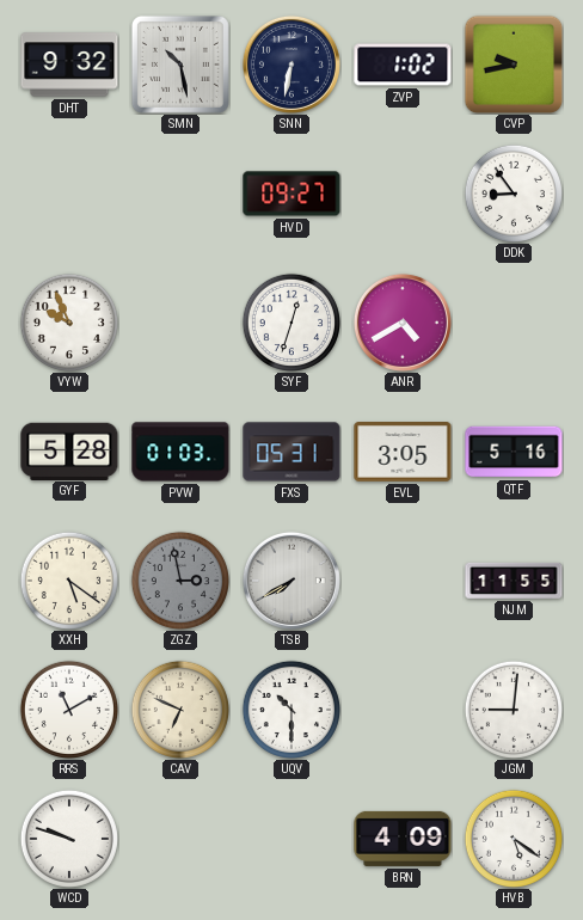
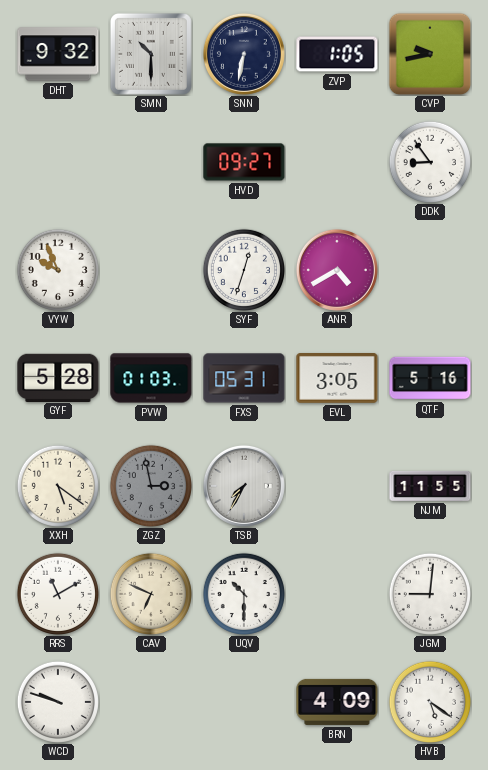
SMN: 10:28 -> 10:30 (151, 54)
ZVP: 1:02 -> 1:05 (337, 54)
TSB: 7:40 -> 7:35 (244, 486)
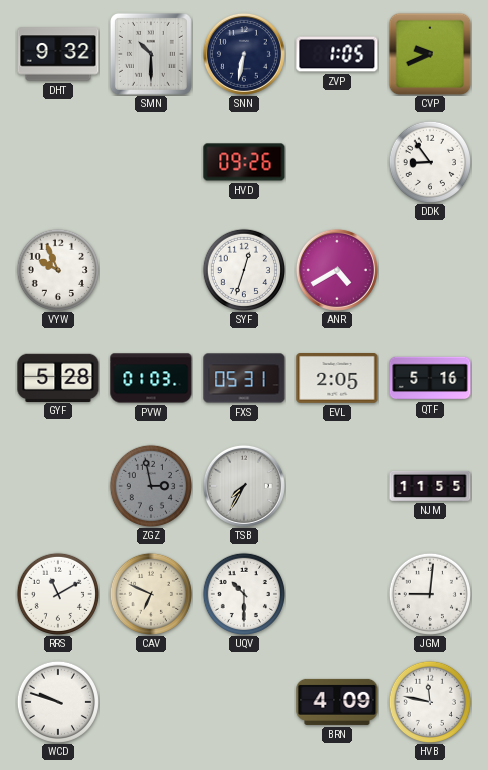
CVP: 9:43 -> 9:41 (430, 54)
HVD: 09:27 -> 09:26 (244, 162)
EVL: 3:05 -> 2:05 (337, 379)
XXH: 5:21 -> none (58, 486)
HVB: 5:21 -> 11:47 (430, 702)
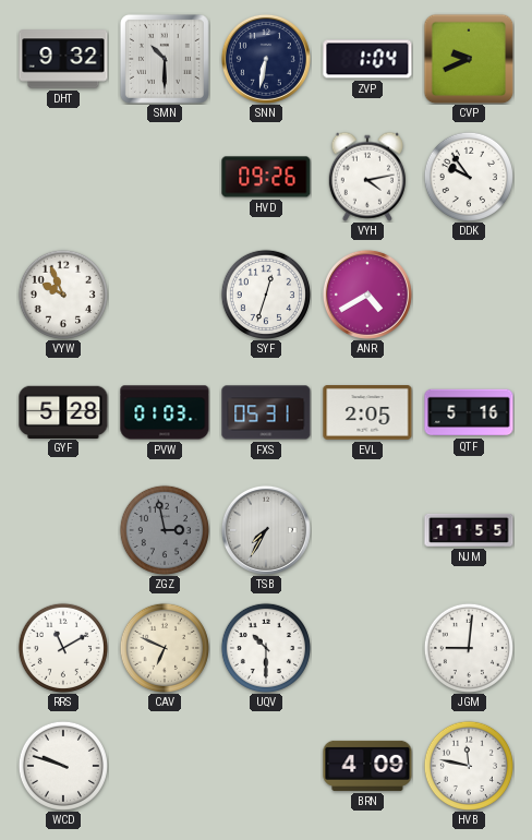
ZVP: 1:05 -> 1:04 (367, 59)
VYH: none -> 4:13 (367, 177)
DDK: 8:54 -> 9:54 (469, 177)
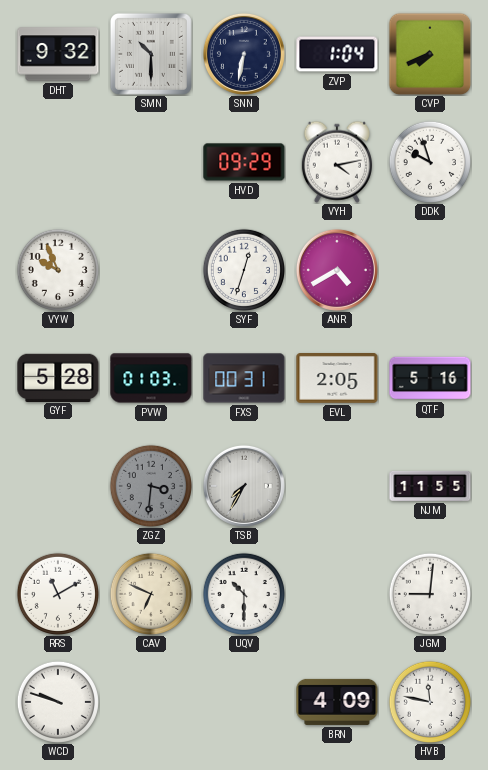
CVP: 9:41 -> 7:41 (430, 54)
HVD: 09:26 -> 09:29 (244, 162)
DDK: 9:54 -> 9:57 (430, 162)
FXS: 05:31 -> 00:31 (244, 378)
ZGZ: 2:58 -> 3:31 (151, 486)
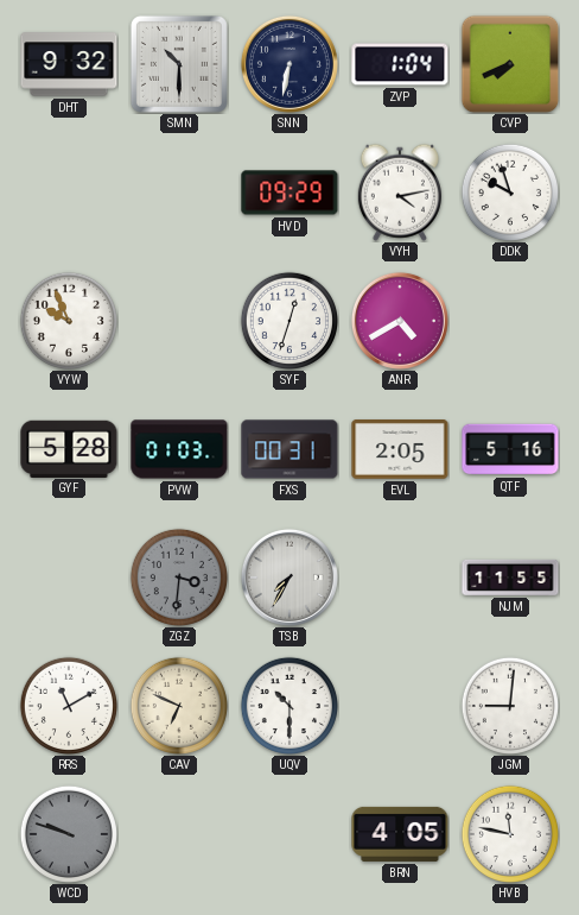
WCD dial: white -> grey (69, 834)
BRN: 4:09 -> 4:05 (400, 834)
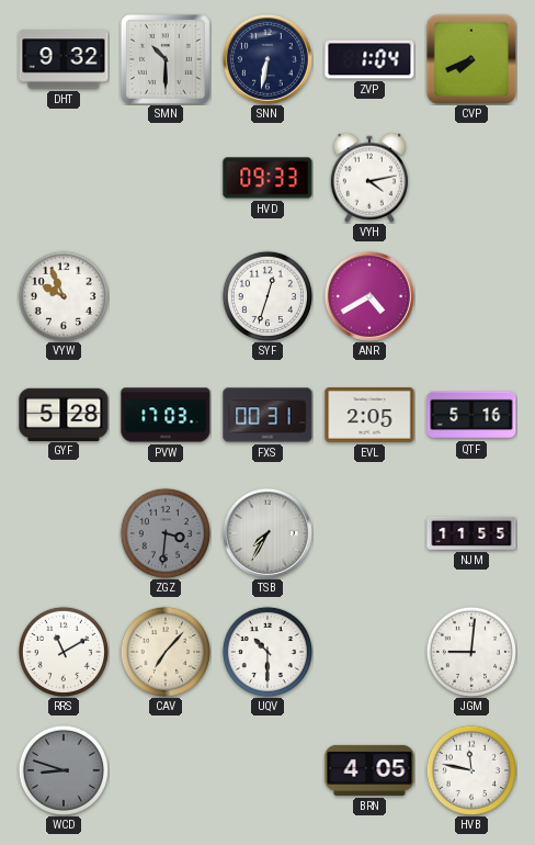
HVD: 09:29 -> 09:33 (267, 178)
DDK: 9:57 -> none (510, 193)
PVW: 01:03 -> 17:03 (166, 415)
CAV: 6:49 -> 7:07 (166, 652)
WCD: 9:48 -> 8:48 (64, 770)
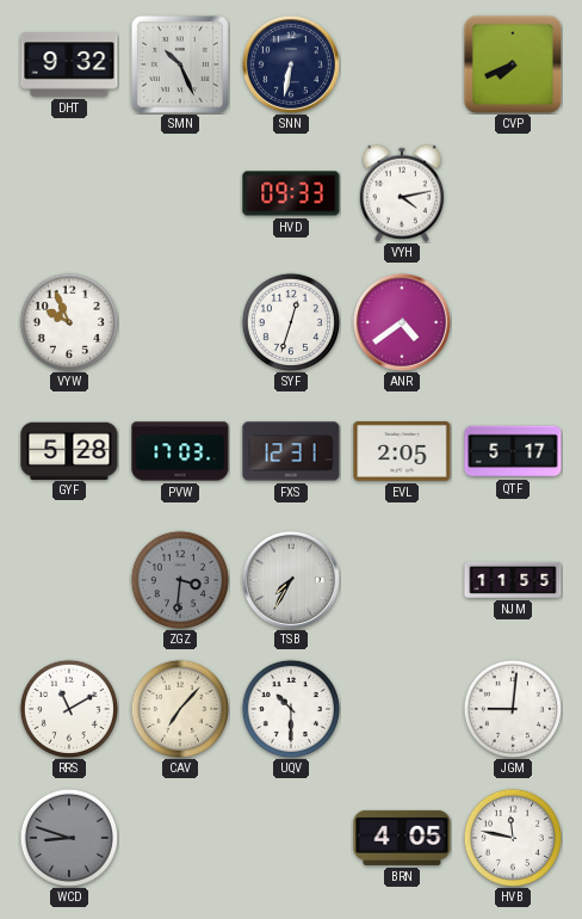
SMN: 10:30 -> 10:26 (180, 64)
ZVP: 1:04 -> none (369, 59)
ANR: 4:40 -> 4:39 (402, 322)
FXS: 00:31 -> 12:31 (291, 451)
QTF: 5:16 -> 5:17 (513, 451)
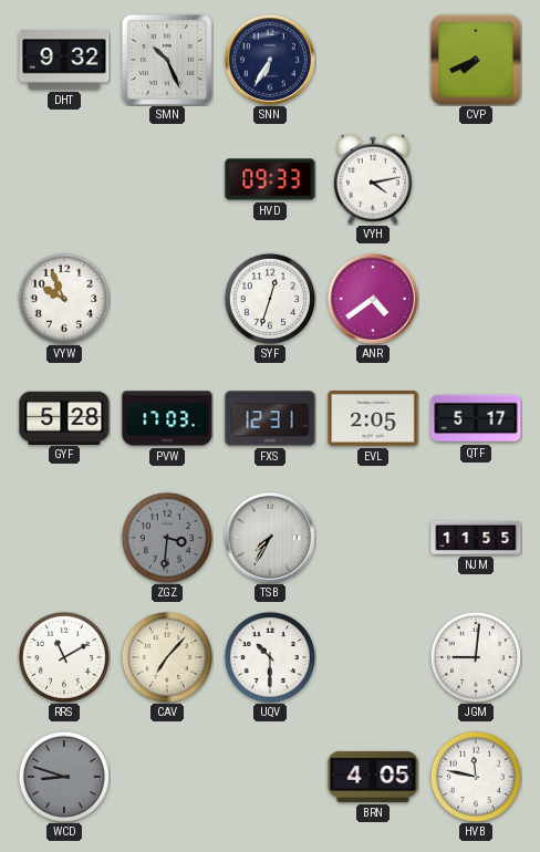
SNN: 6:32 -> 6:35 (270, 60)
